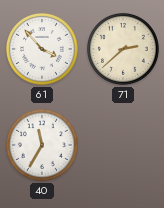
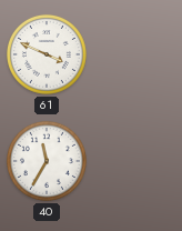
61: 3:53 -> 3:49 (47, 54)
71: 2:38 -> none (123, 49)
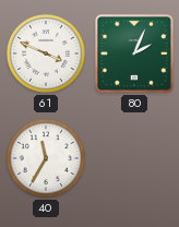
80: none -> 2:04 (134, 53)
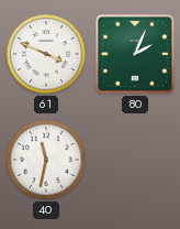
40: 11:35 -> 11:32 (46, 160)
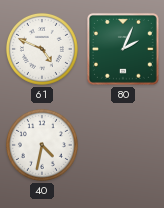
61: 3:49 -> 4:49 (42, 49)
40: 11:32 -> 4:32 (42, 145)
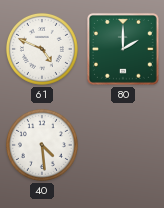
80: 2:04 -> 2:00 (123, 49)
40: 4:32 -> 4:29 (42, 145)
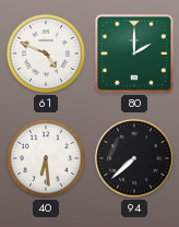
40: 4:29 -> 6:29 (46, 158)
94: none -> 7:38 (134, 158)
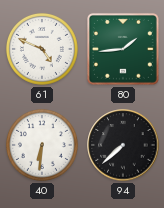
80: 2:00 -> 1:44 (123, 49)
40: 6:29 -> 6:31 (42, 145)
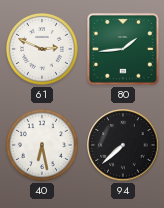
61: 4:49 -> 2:49 (42, 49)
40: 6:31 -> 6:28 (42, 145)
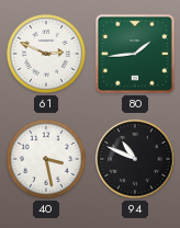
40: 6:28 -> 3:28 (46, 159)
94: 7:38 -> 10:49 (135, 159)
